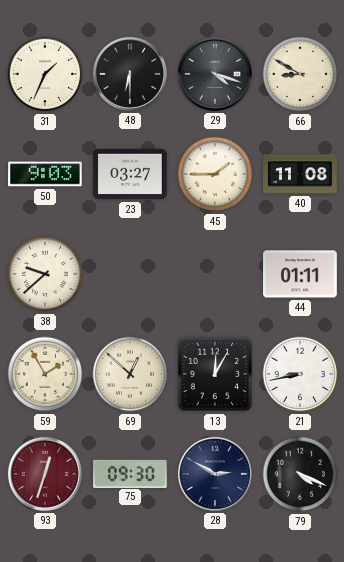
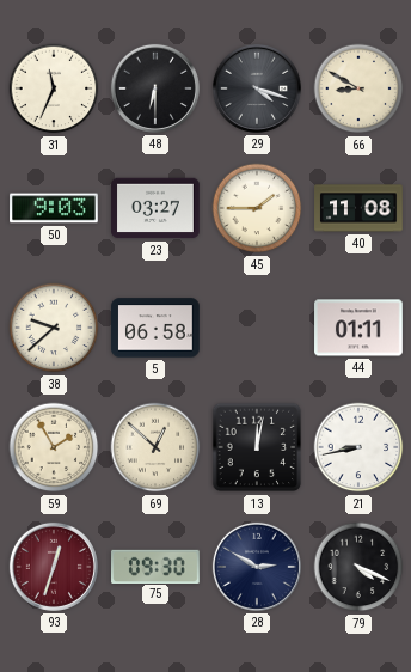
31: 1:34 -> 11:34 (54, 88)
5: none -> 06:58 (155, 328)
13: 12:05 -> 12:02 (257, 447)
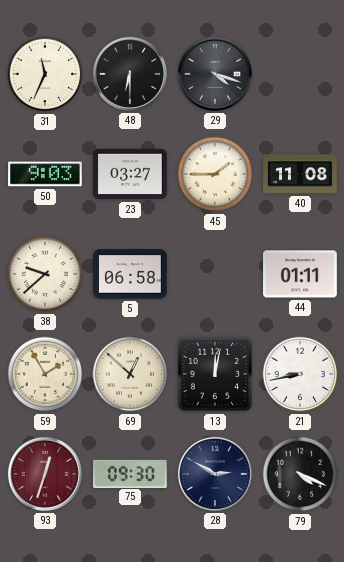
66: 8:50 -> none (358, 88)
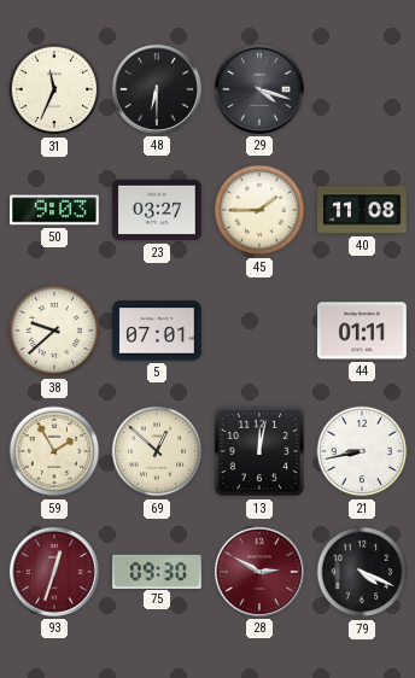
5: 06:58 -> 07:01 (157, 331)
28 dial: navy -> burgundy (259, 572)
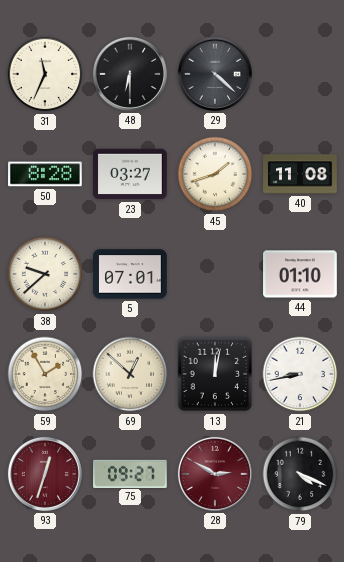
29: 4:18 -> 4:22 (215, 74)
50: 9:03 -> 8:28 (45, 174)
45: 1:45 -> 1:42 (215, 174)
44: 01:11 -> 01:10 (300, 274)
75: 09:30 -> 09:27 (130, 473)
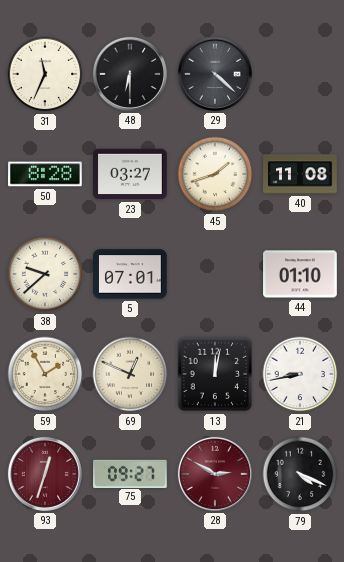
69: 12:52 -> 12:49 (130, 374)
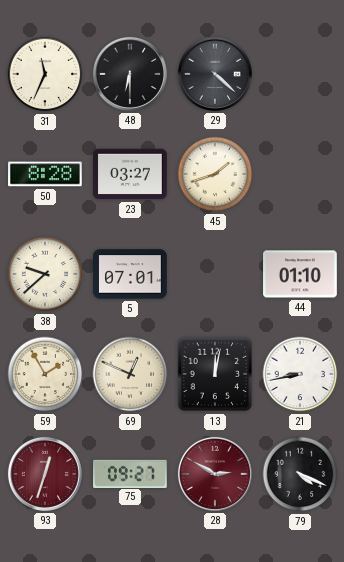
40: 11:08 -> none (300, 174)
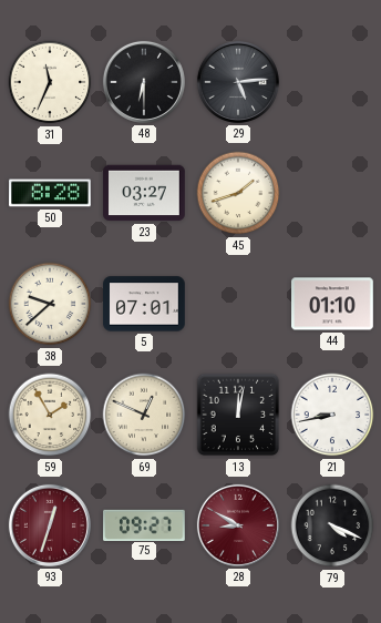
29: 4:22 -> 5:14 (238, 82)
28: 2:50 -> 8:50 (238, 525)
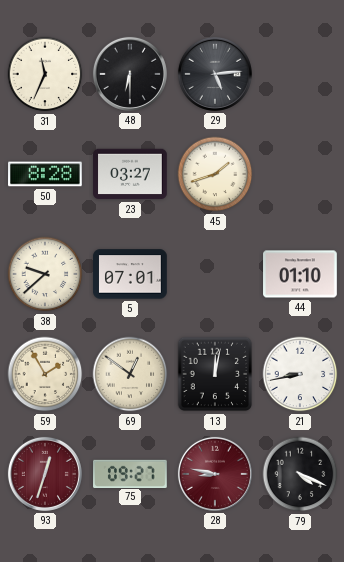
69: 12:49 -> 12:51 (130, 374)
28: 8:50 -> 8:47 (215, 474)
